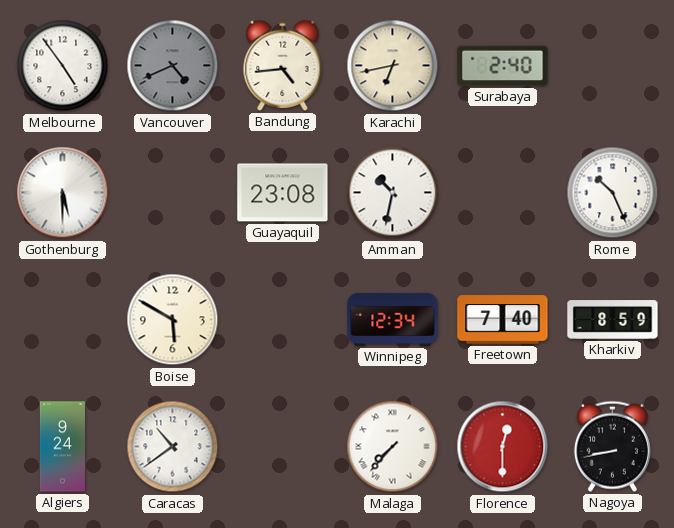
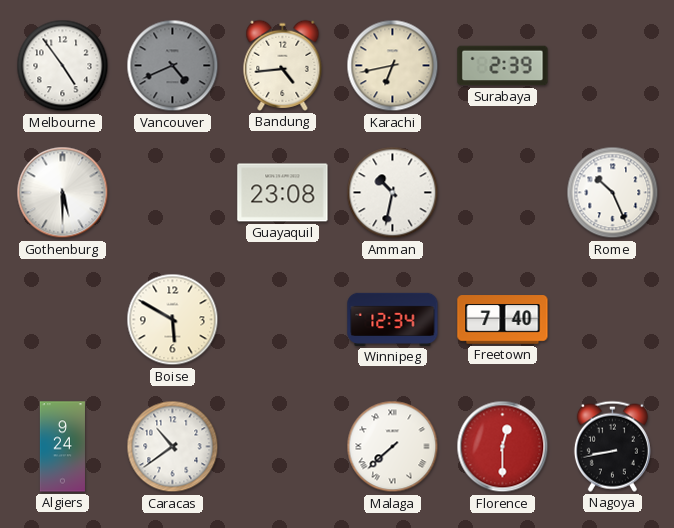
Surabaya: 2:40 -> 2:39 (503, 66)
Kharkiv: 8:59 -> none (613, 320)
Malaga: 7:37 -> 7:38 (393, 447)
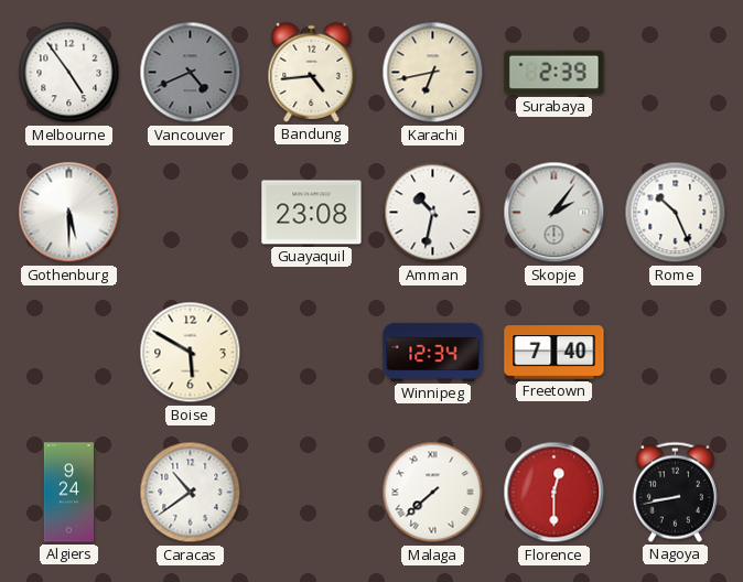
Skopje: none -> 2:06 (554, 213)
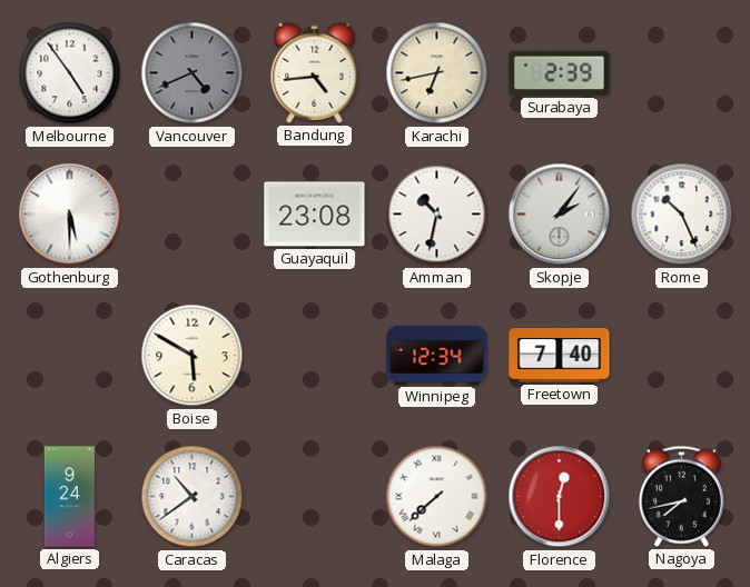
Nagoya: 8:43 -> 7:43 (681, 496)
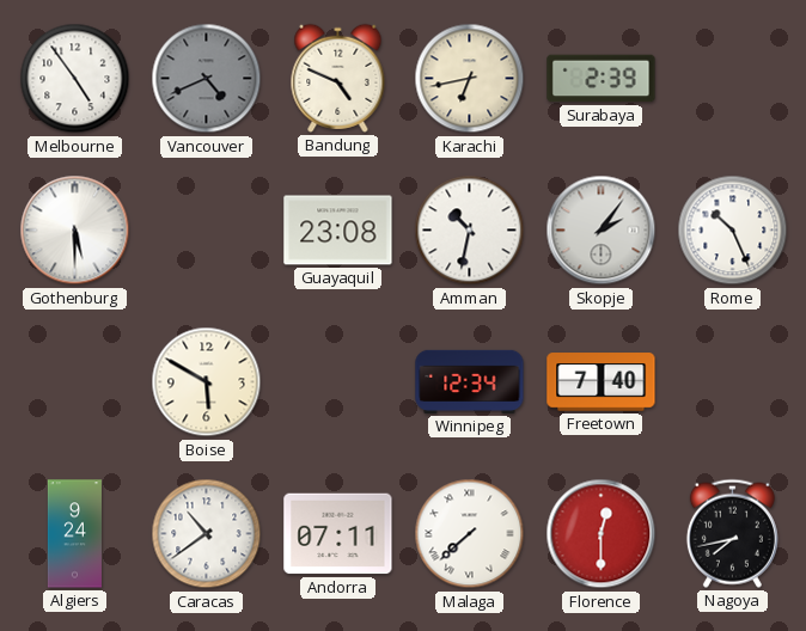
Bandung: 4:44 -> 4:49 (338, 78)
Andorra: none -> 07:11 (338, 534)
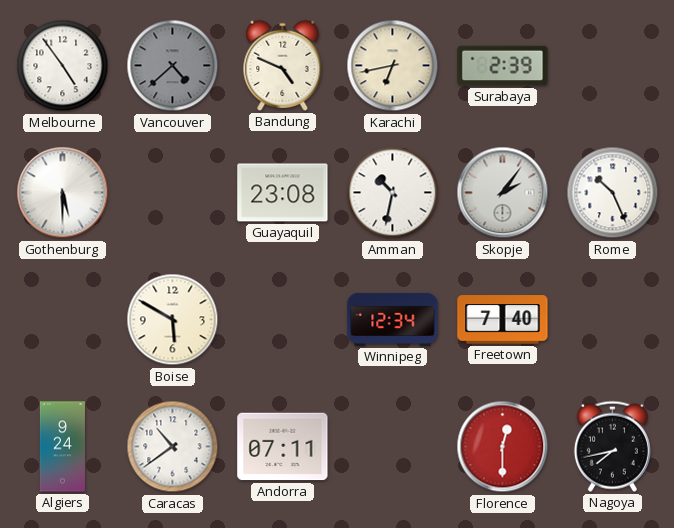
Vancouver: 4:41 -> 4:38 (173, 66)
Malaga: 7:38 -> none (470, 534)
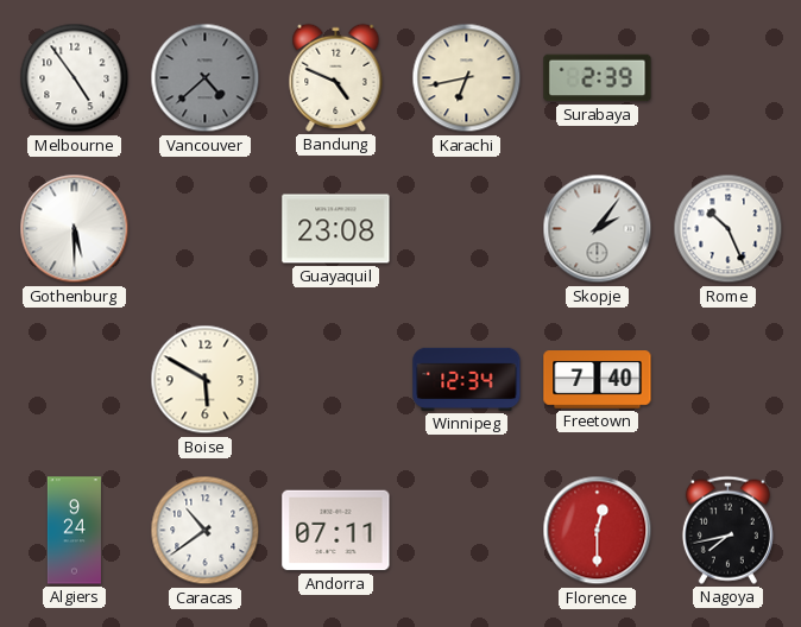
Amman: 10:32 -> none (393, 193)
